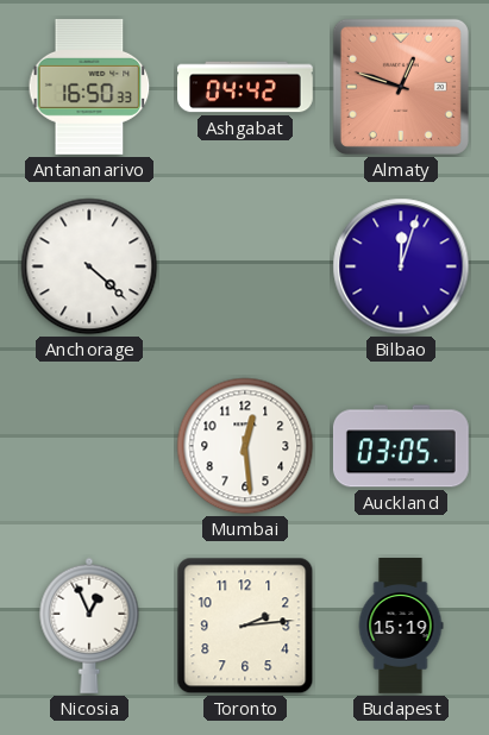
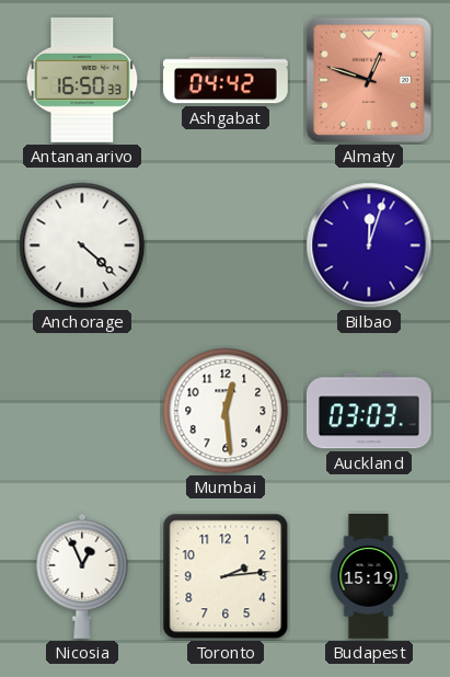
Auckland: 03:05 -> 03:03 (369, 411)
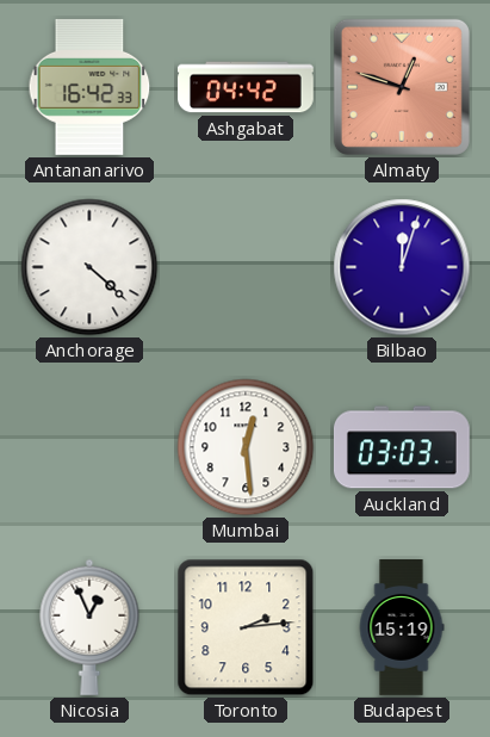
Antananarivo: 16:50 -> 16:42 (89, 87)
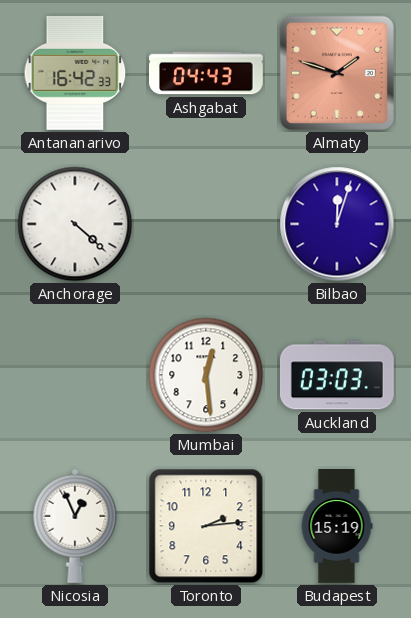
Ashgabat: 04:42 -> 04:43 (207, 73)
Almaty: 12:48 -> 1:48 (337, 73)
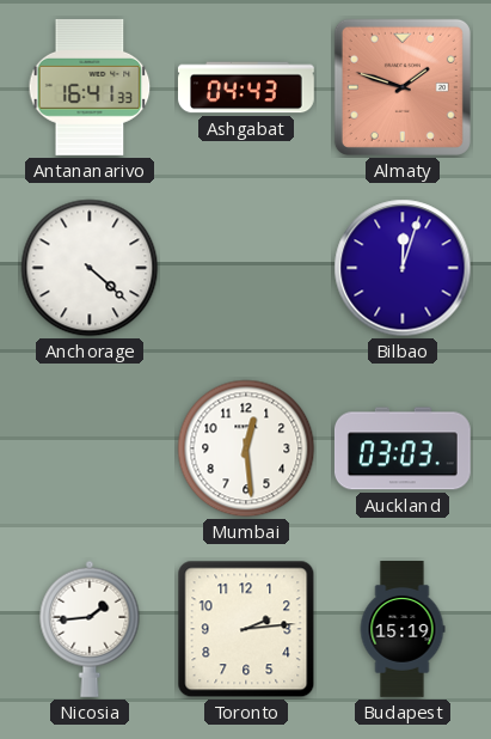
Antananarivo: 16:42 -> 16:41 (90, 87)
Nicosia: 12:56 -> 1:44 (90, 629)
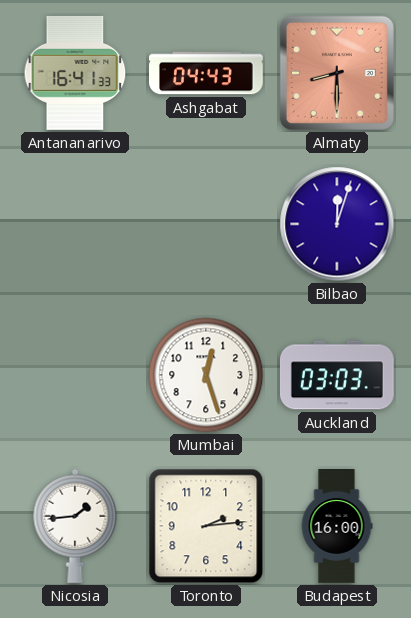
Almaty: 1:48 -> 8:30 (337, 73)
Anchorage: 4:22 -> none (90, 268)
Mumbai: 12:29 -> 12:27 (206, 375)
Budapest: 15:19 -> 16:00 (337, 526)
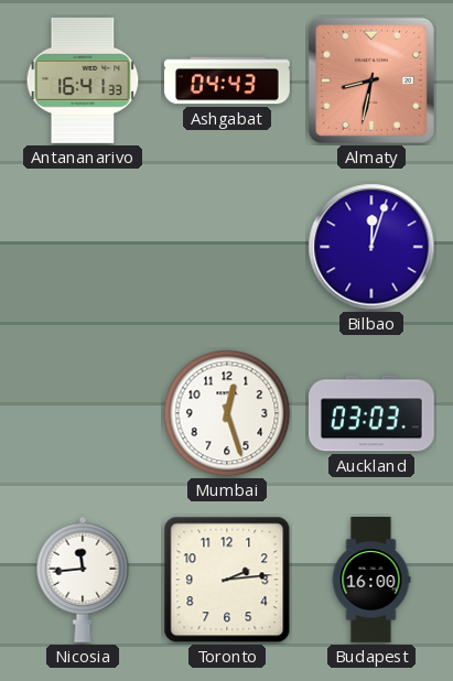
Almaty: 8:30 -> 8:32 (371, 80)
Nicosia: 1:44 -> 11:44 (83, 580)
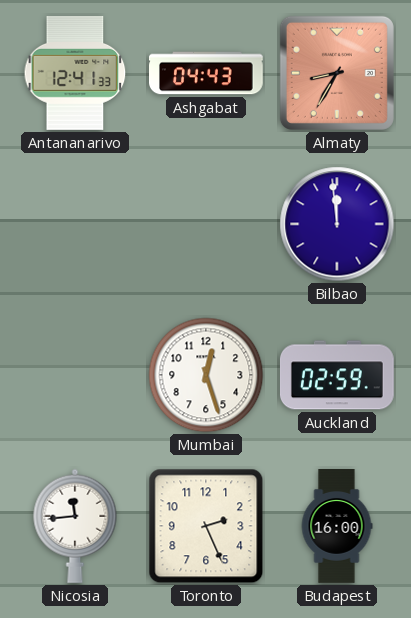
Antananarivo: 16:41 -> 12:41 (75, 73)
Almaty: 8:32 -> 8:35 (337, 73)
Bilbao: 12:03 -> 11:59 (337, 224)
Auckland: 03:03 -> 02:59 (337, 375)
Toronto: 2:14 -> 2:26 (206, 526)
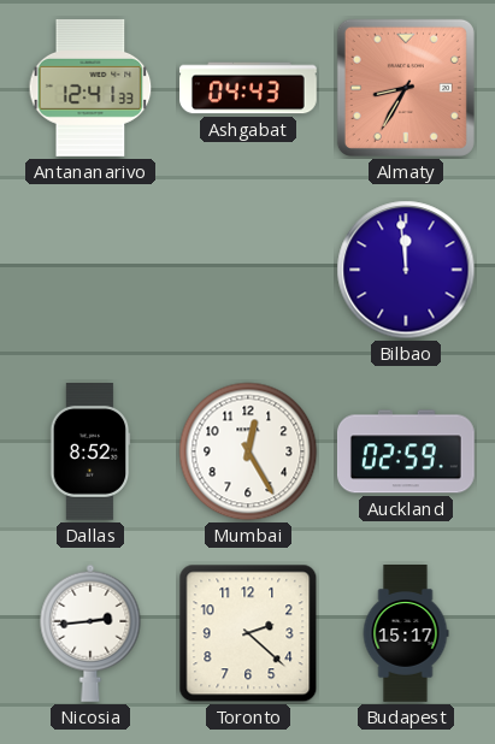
Dallas: none -> 8:52 (90, 453)
Mumbai: 12:27 -> 12:25 (248, 451)
Nicosia: 11:44 -> 2:44 (90, 633)
Toronto: 2:26 -> 2:22 (248, 633)
Budapest: 16:00 -> 15:17 (406, 633)
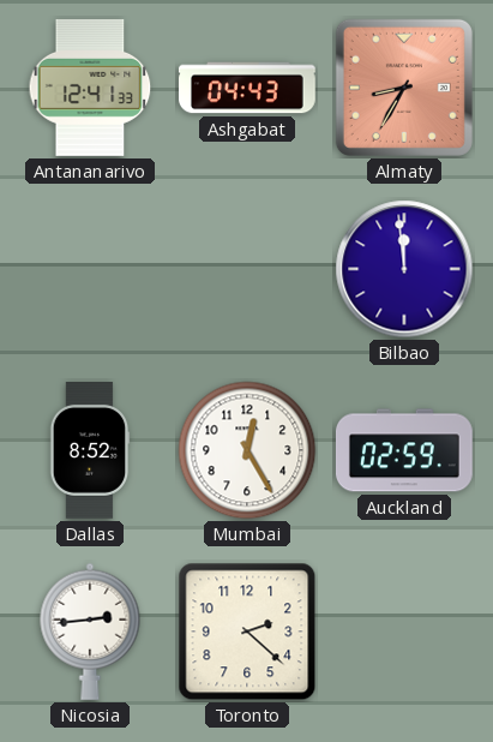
Budapest: 15:17 -> none (406, 633)
